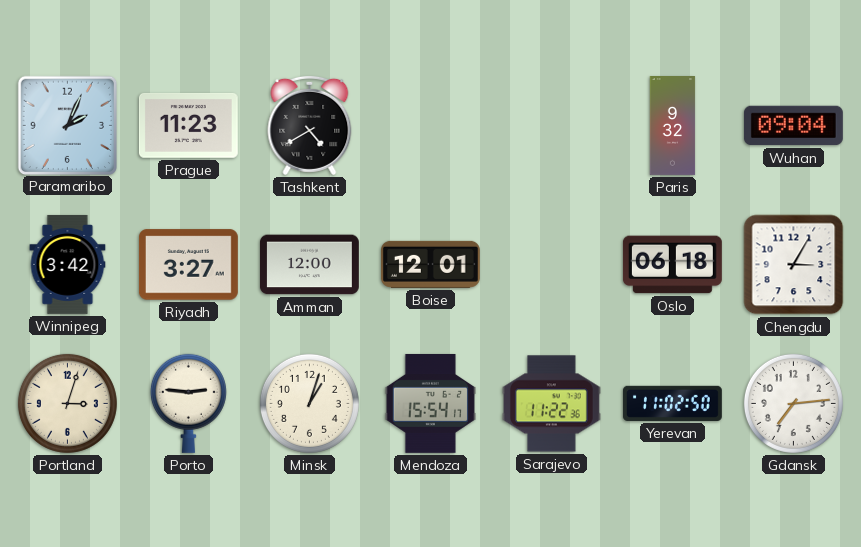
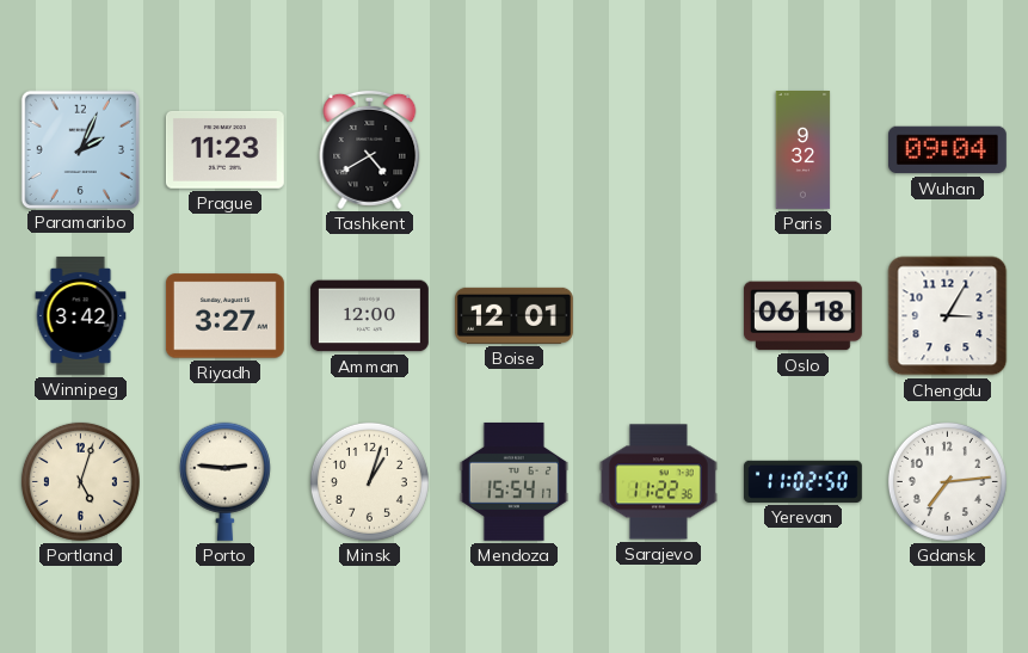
Portland: 3:03 -> 5:03 (80, 481)
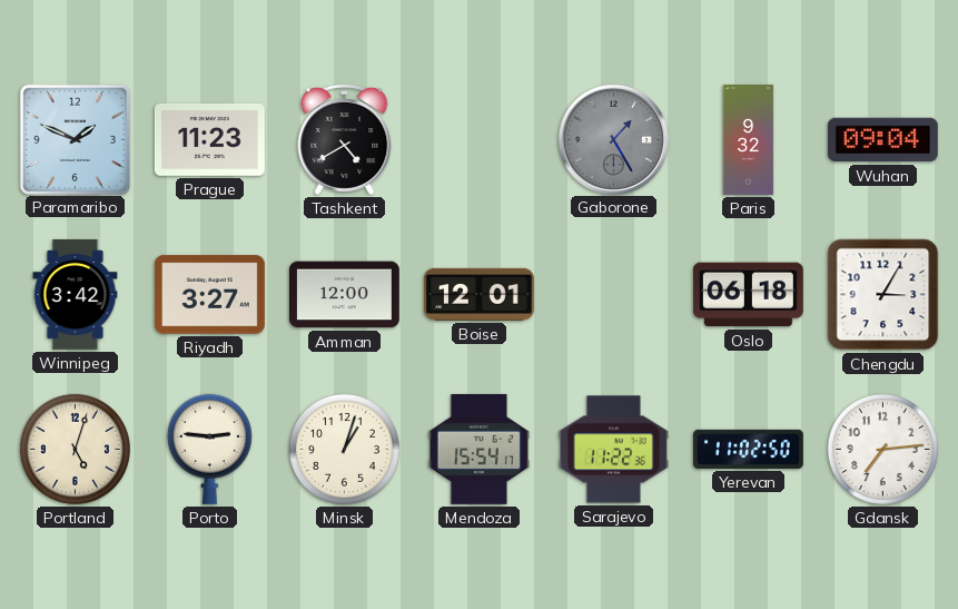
Paramaribo: 2:04 -> 1:49 (75, 139)
Gaborone: none -> 1:25 (613, 139)
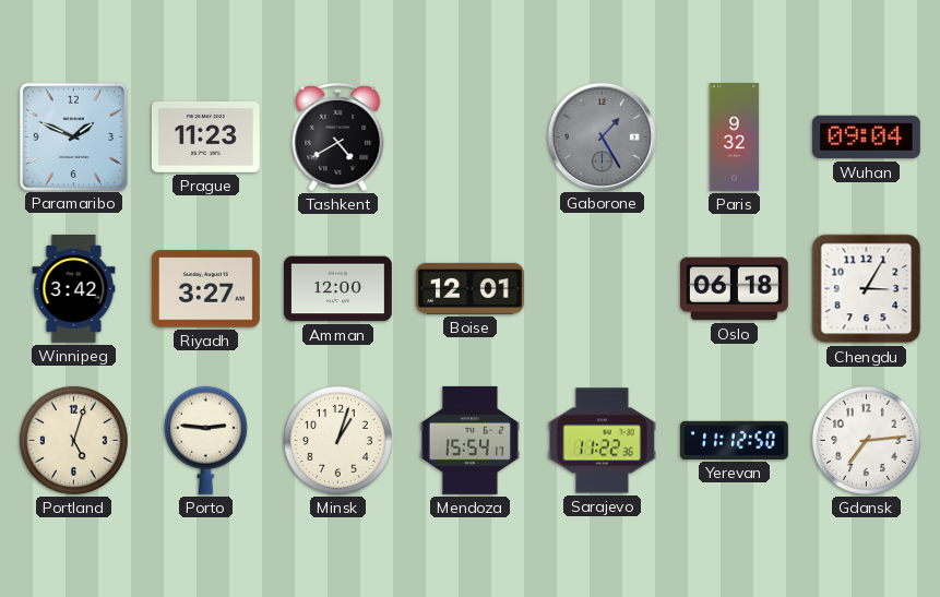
Yerevan: 11:02 -> 11:12 (734, 440)
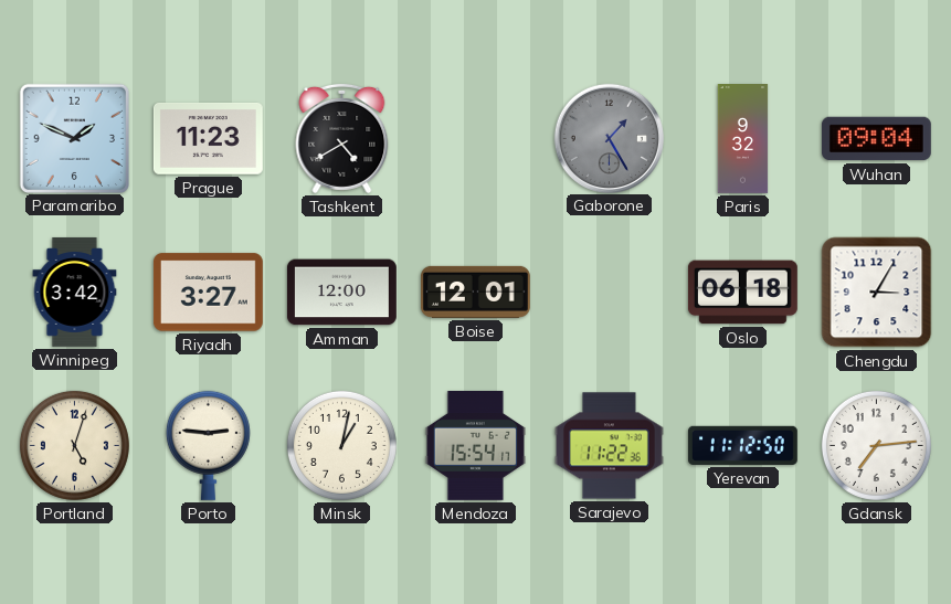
Minsk: 1:03 -> 1:02 (341, 445)
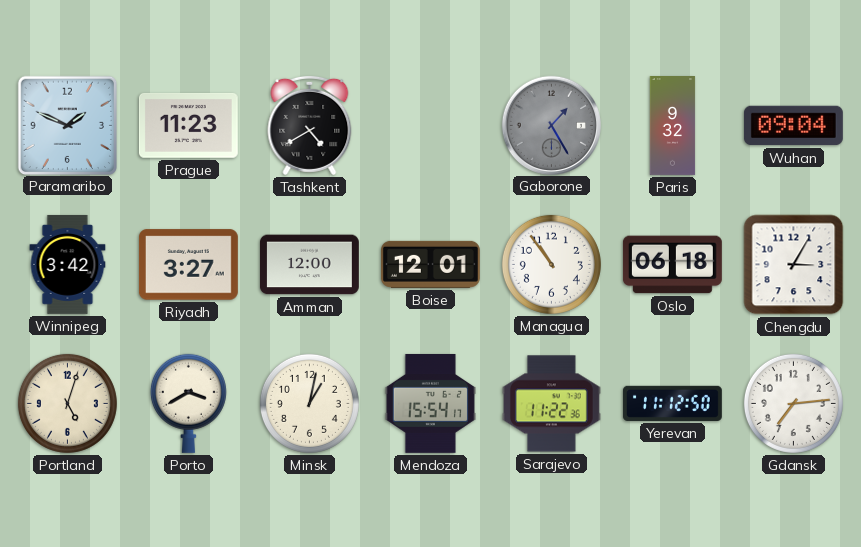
Managua: none -> 10:54 (551, 264)
Porto: 2:46 -> 3:40 (188, 403)
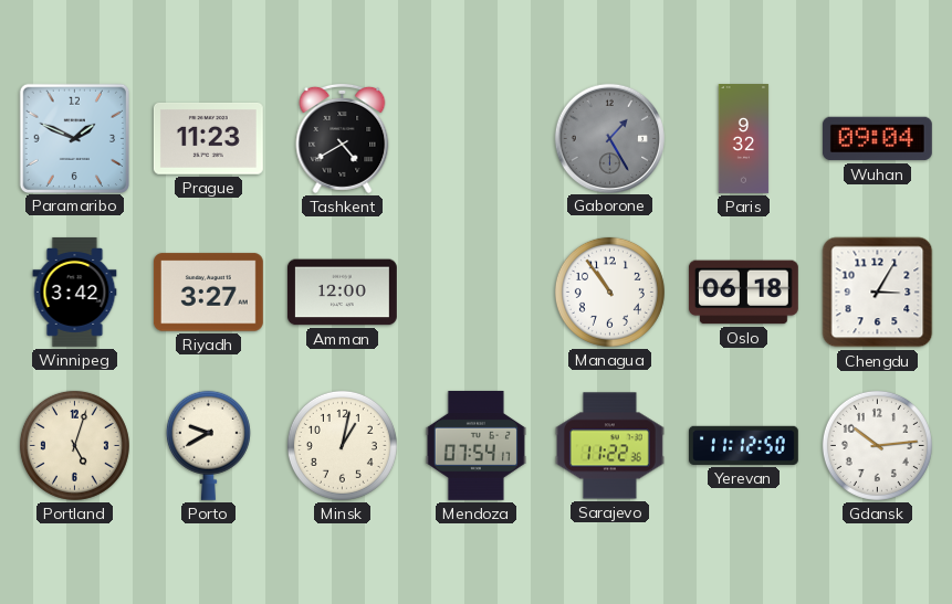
Boise: 12:01 -> none (430, 264)
Porto: 3:40 -> 9:40 (208, 445)
Mendoza: 15:54 -> 07:54 (475, 445)
Gdansk: 7:14 -> 10:14 (877, 445)
